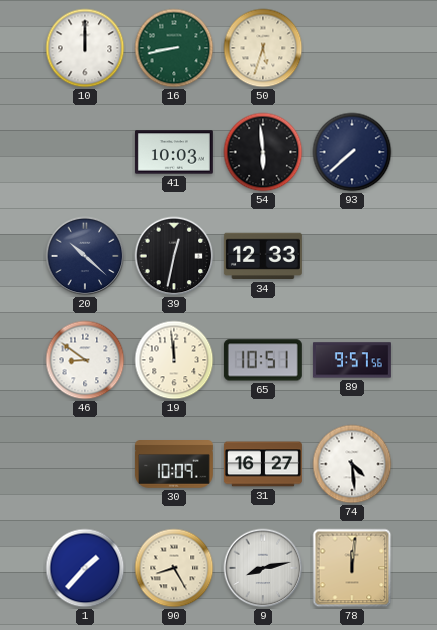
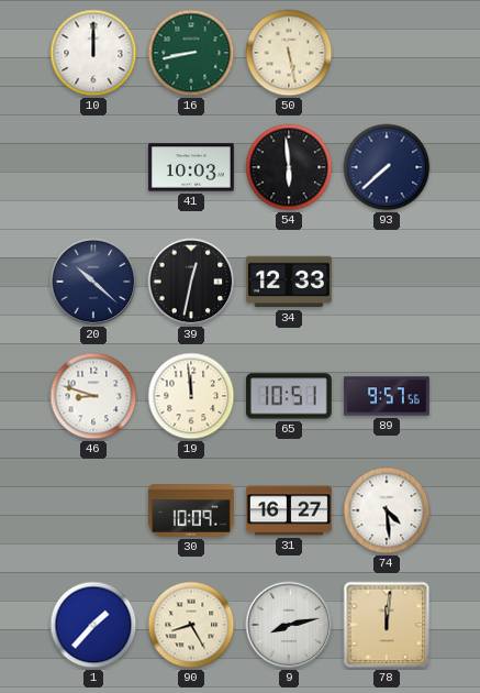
50: 5:33 -> 5:28 (289, 53)
46: 8:51 -> 8:48 (93, 396)
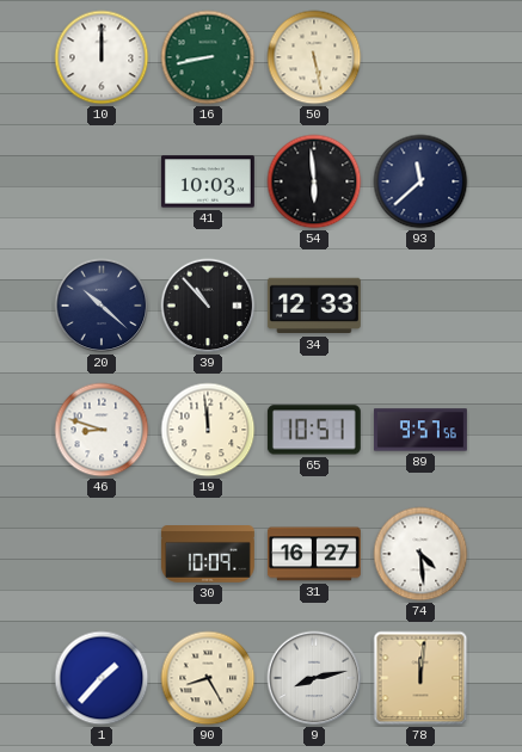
93: 7:38 -> 11:38 (420, 181)
39: 12:32 -> 10:53 (208, 306)
